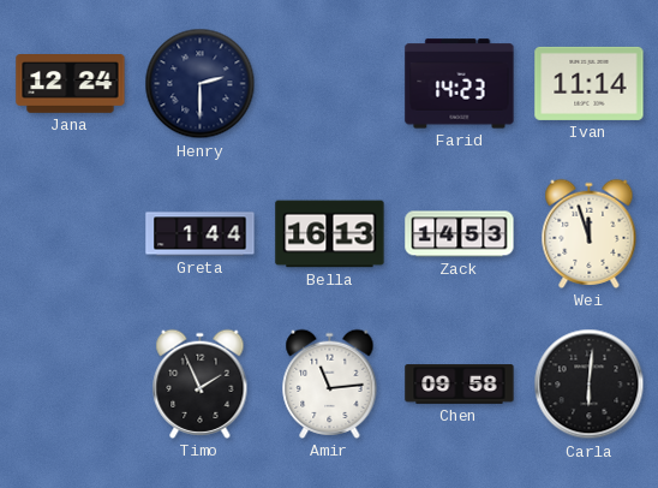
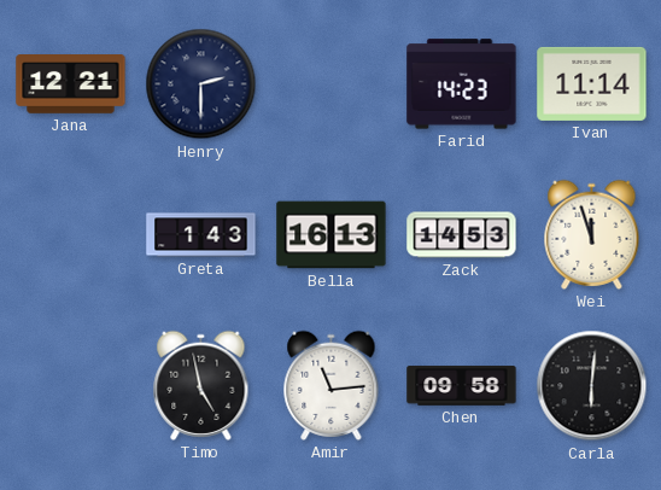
Jana: 12:24 -> 12:21 (71, 84)
Greta: 1:44 -> 1:43 (201, 235)
Timo: 1:56 -> 4:58 (201, 385)
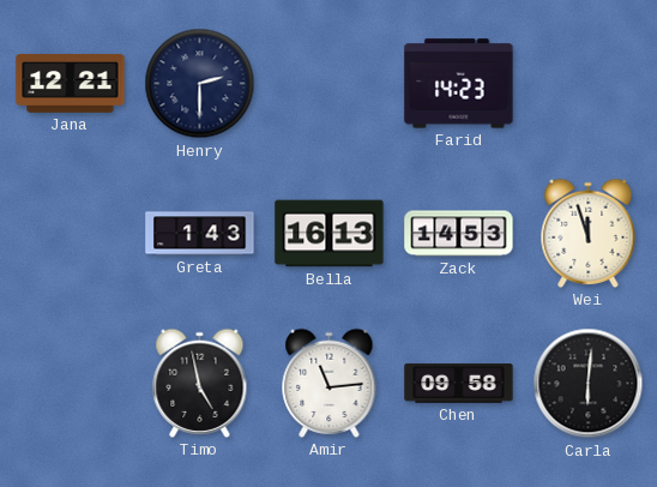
Ivan: 11:14 -> none (592, 83)
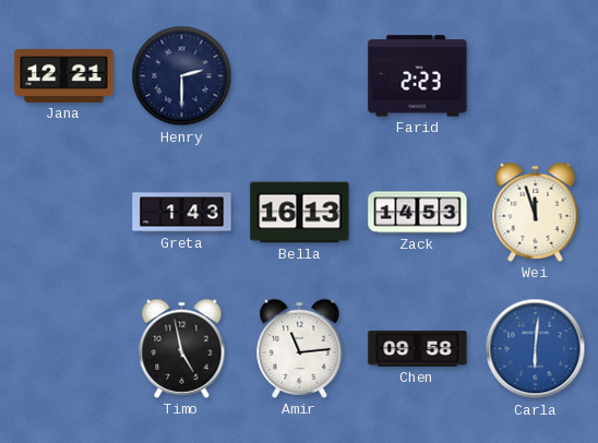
Farid: 14:23 -> 2:23 (418, 76)
Carla dial: black -> blue (536, 349)
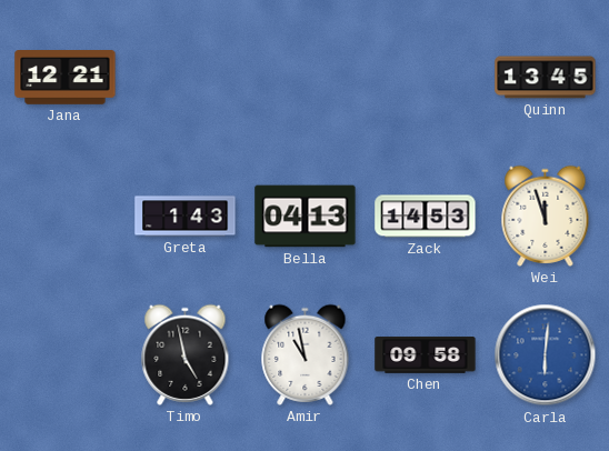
Henry: 2:30 -> none (182, 76)
Farid: 2:23 -> none (418, 76)
Quinn: none -> 13:45 (546, 78)
Bella: 16:13 -> 04:13 (306, 217)
Amir: 11:14 -> 10:58 (306, 354)
